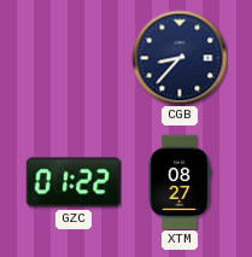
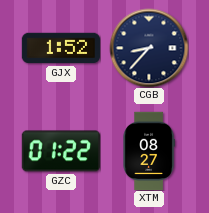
GJX: none -> 1:52 (61, 48)
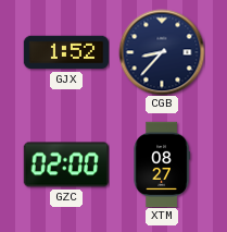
GZC: 01:22 -> 02:00 (65, 164)
